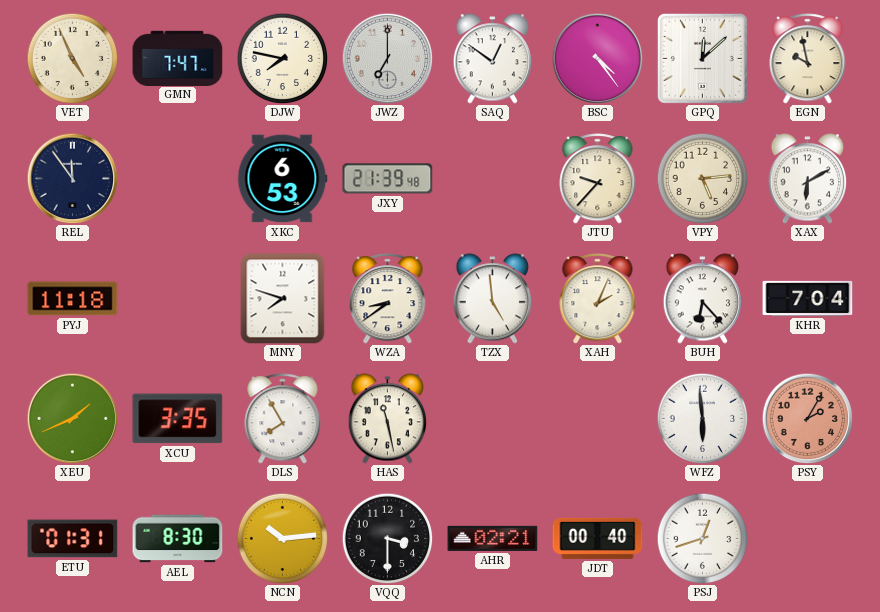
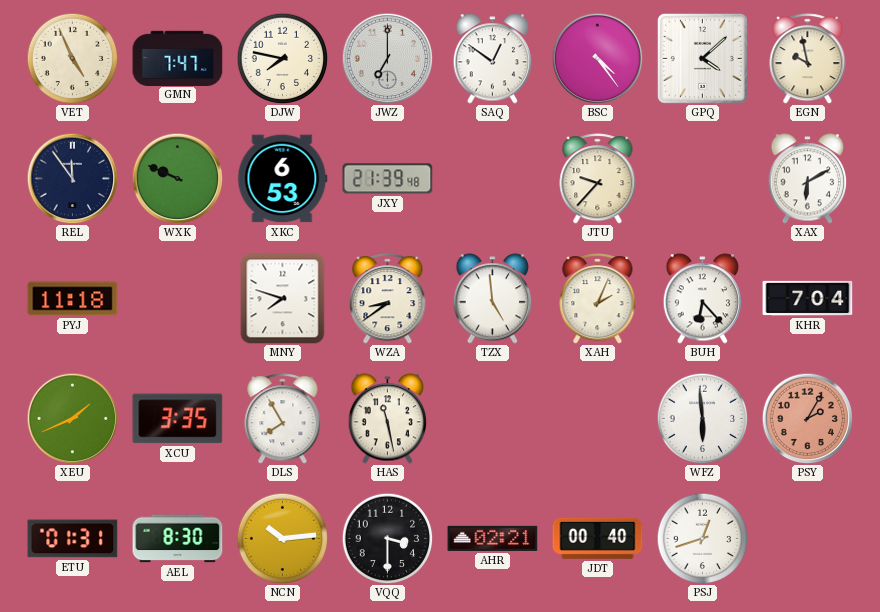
GPQ: 12:08 -> 4:08 (702, 58)
WXK: none -> 9:49 (177, 178)
VPY: 5:14 -> none (702, 178)
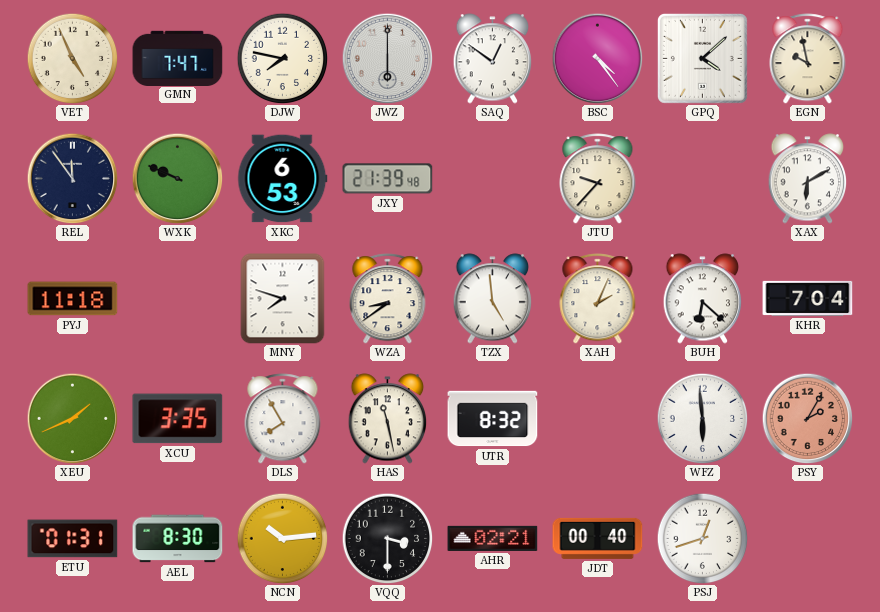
JWZ: 7:00 -> 6:00 (387, 58)
BUH: 6:23 -> 6:22 (703, 299)
UTR: none -> 8:32 (493, 419)
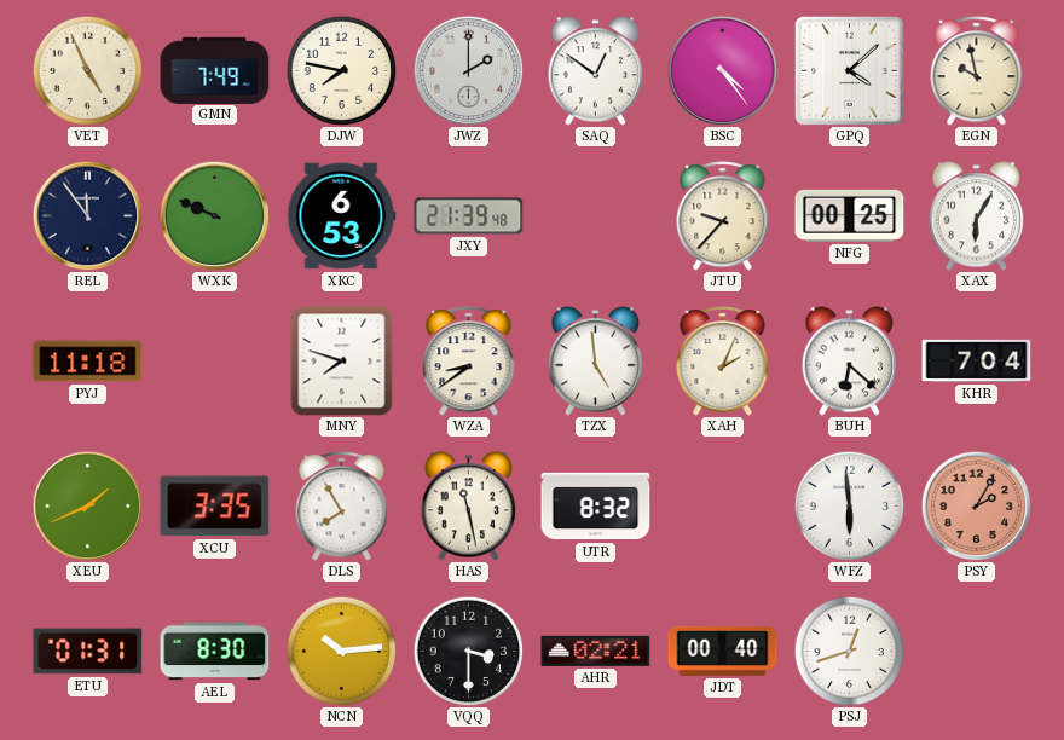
GMN: 7:47 -> 7:49 (215, 70)
JWZ: 6:00 -> 2:00 (468, 70)
NFG: none -> 00:25 (850, 215)
XAX: 6:10 -> 6:05 (977, 216)
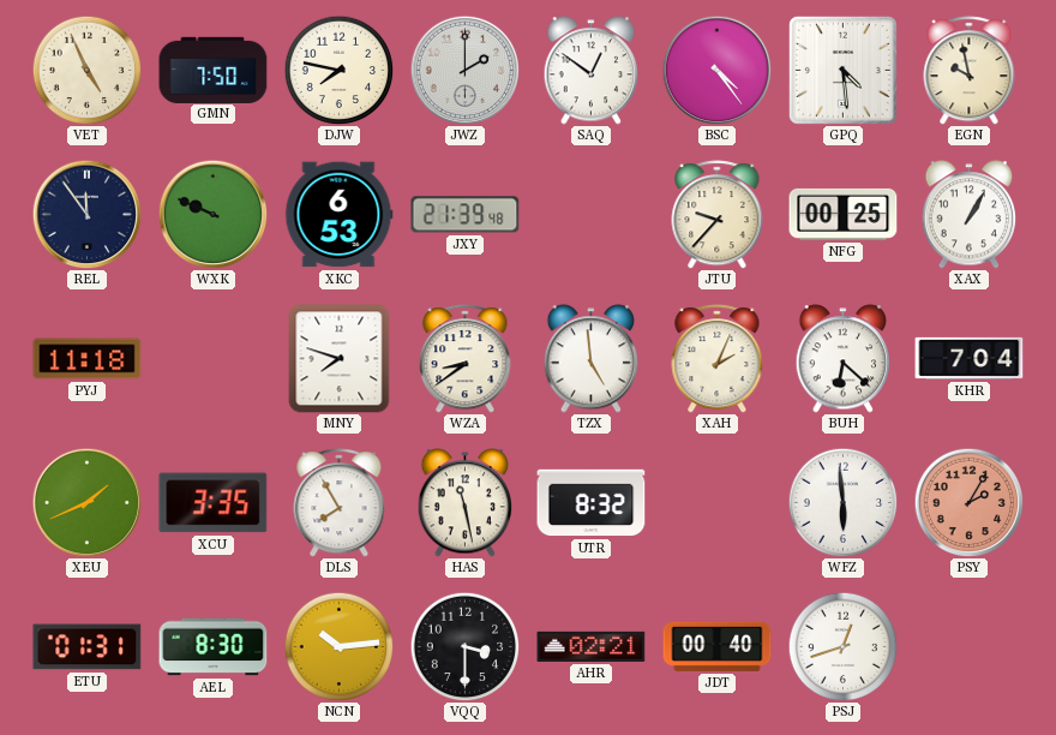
GMN: 7:49 -> 7:50 (214, 70)
GPQ: 4:08 -> 4:29 (842, 70)
XAX: 6:05 -> 1:05 (970, 215)
